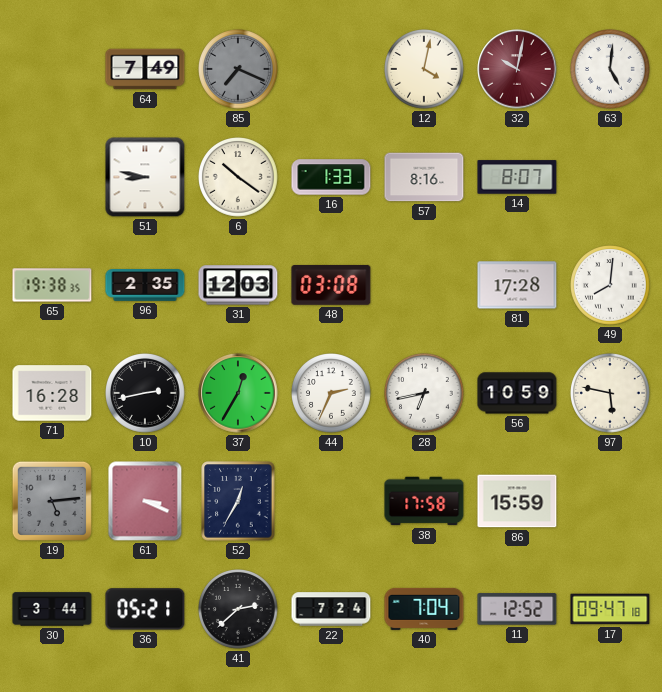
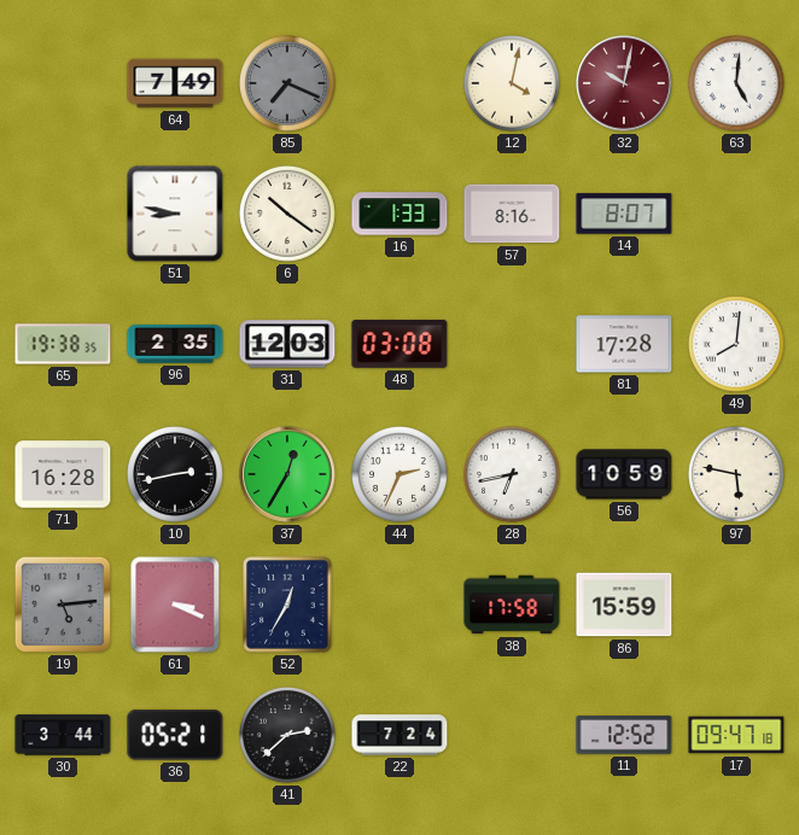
40: 7:04 -> none (424, 609)
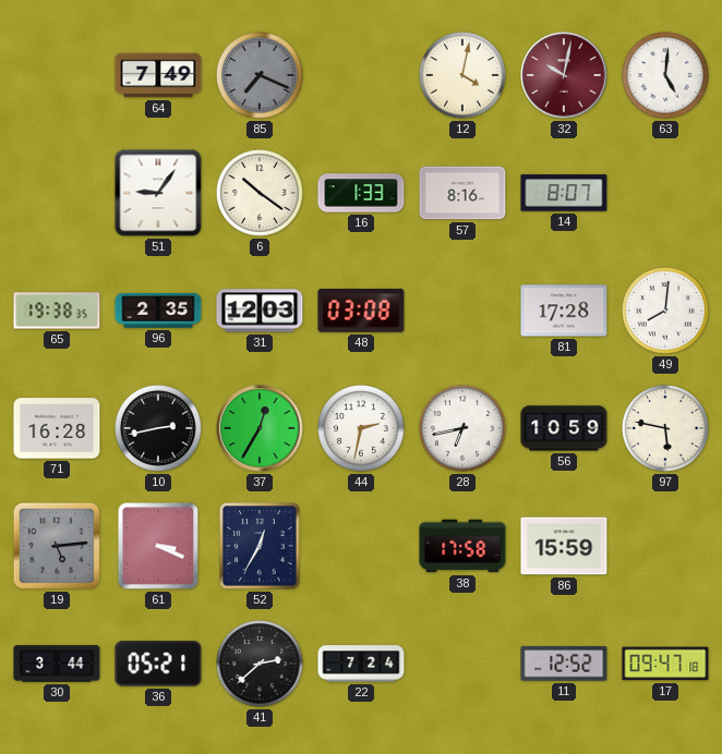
51: 8:47 -> 9:06 (158, 193)
44: 2:34 -> 2:32 (362, 429)
